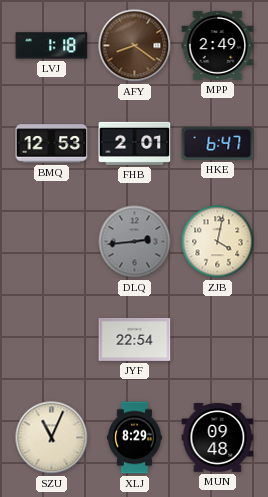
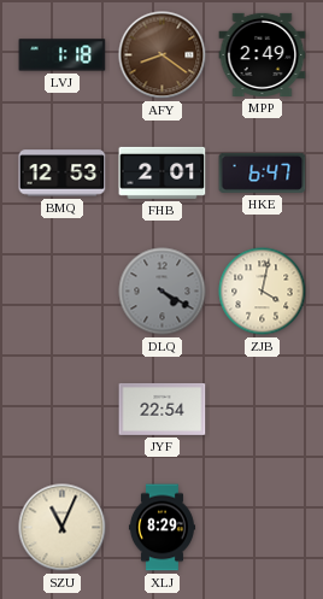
DLQ: 2:44 -> 4:20 (163, 292)
MUN: 09:48 -> none (218, 438)
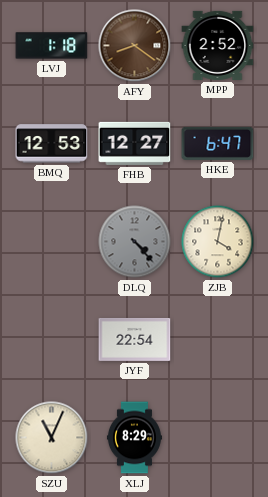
MPP: 2:49 -> 2:52 (218, 45)
FHB: 2:01 -> 12:27 (135, 143)
DLQ: 4:20 -> 4:23 (135, 242)
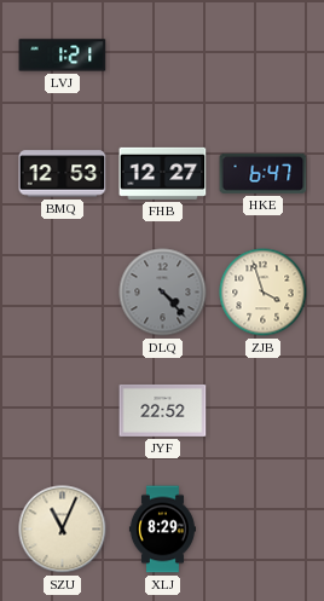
LVJ: 1:18 -> 1:21 (63, 56)
AFY: 8:21 -> none (135, 46)
MPP: 2:52 -> none (218, 45)
ZJB: 4:02 -> 3:57 (264, 293)
JYF: 22:54 -> 22:52 (163, 410)
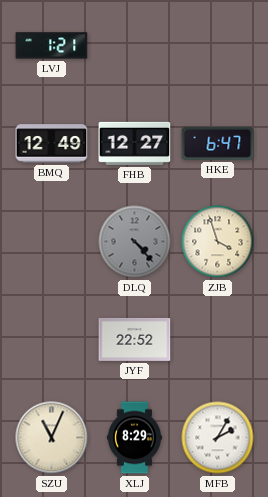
BMQ: 12:53 -> 12:49 (52, 144)
MFB: none -> 2:05 (218, 438)
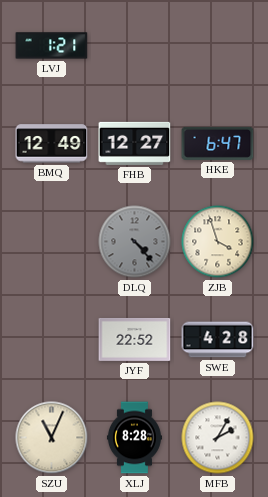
SWE: none -> 4:28 (218, 340)
XLJ: 8:29 -> 8:28 (134, 438)
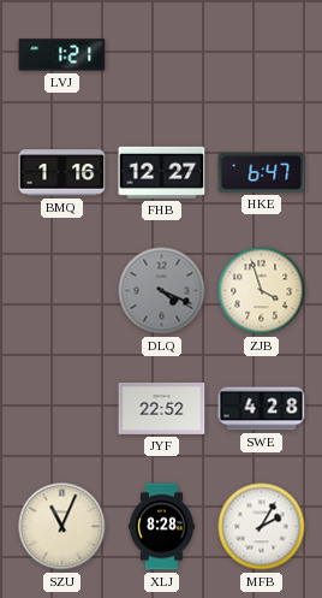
BMQ: 12:49 -> 1:16 (62, 173)
DLQ: 4:23 -> 4:19 (162, 291)
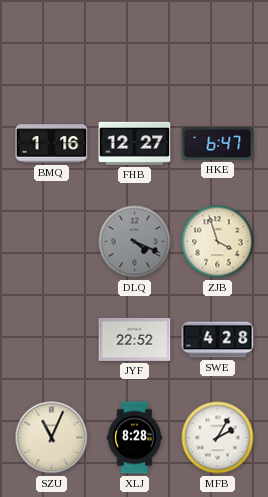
LVJ: 1:21 -> none (62, 55)
